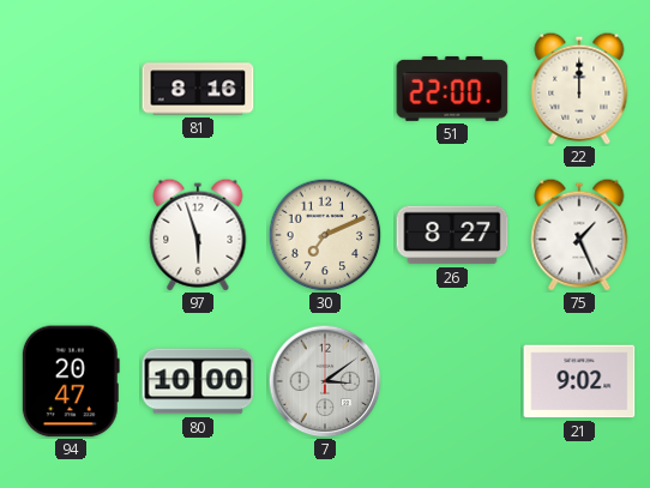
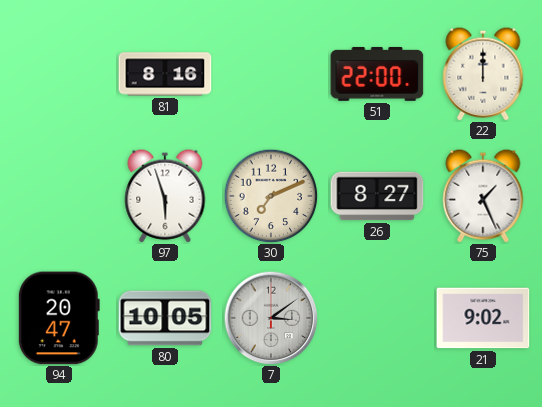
80: 10:00 -> 10:05 (165, 318)
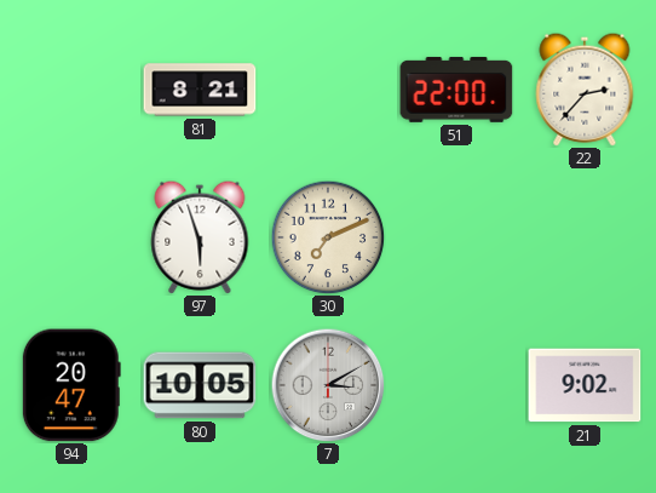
81: 8:16 -> 8:21 (200, 90)
22: 12:00 -> 2:37 (585, 90)
26: 8:27 -> none (377, 196)
75: 1:26 -> none (483, 196)
7: 3:09 -> 3:10 (328, 385)
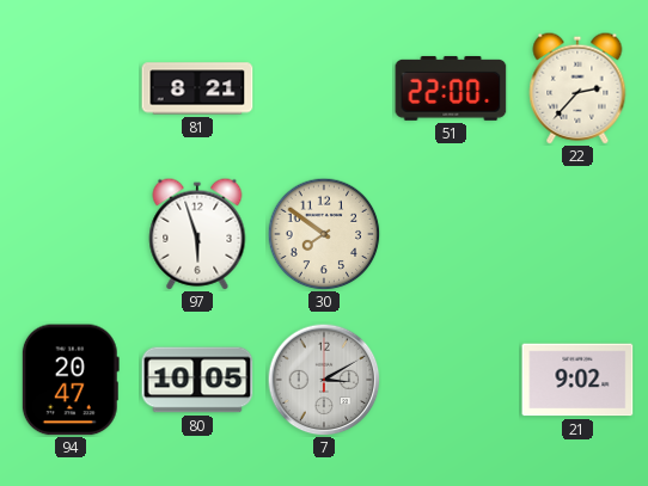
30: 7:11 -> 7:51 (324, 234)
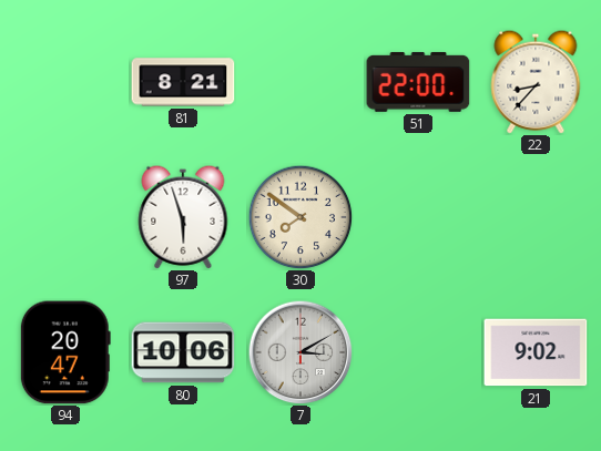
22: 2:37 -> 8:37 (536, 82)
80: 10:05 -> 10:06 (183, 352)
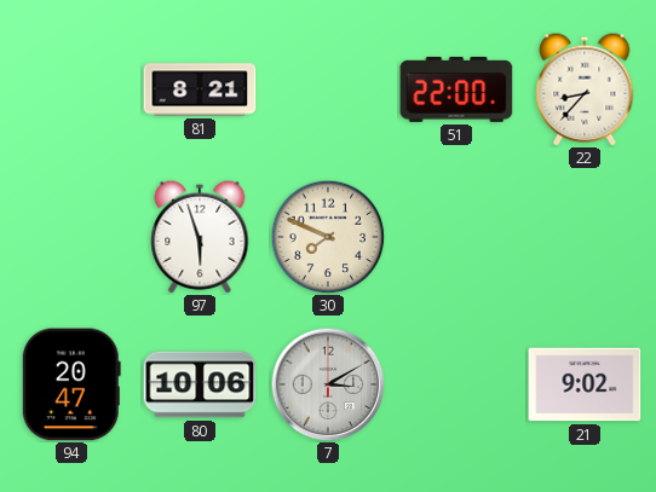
30: 7:51 -> 7:49 (328, 237)
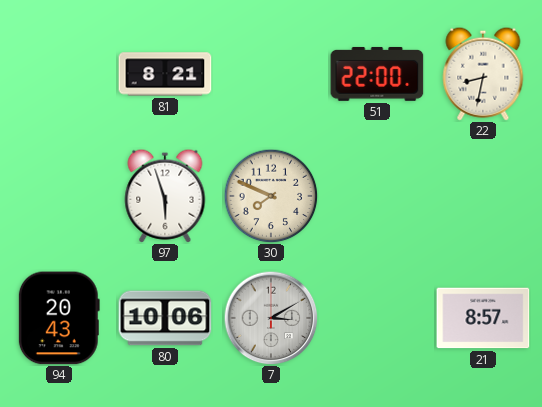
22: 8:37 -> 8:32 (483, 74)
94: 20:47 -> 20:43 (59, 318)
21: 9:02 -> 8:57 (483, 318)
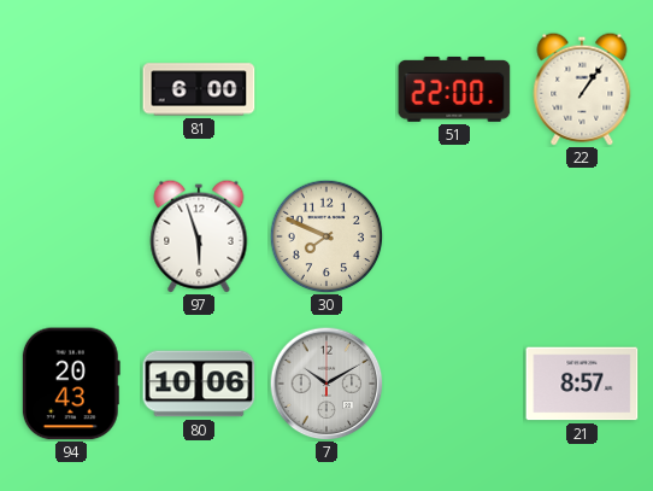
81: 8:21 -> 6:00 (199, 89)
22: 8:32 -> 1:06 (582, 89)
7: 3:10 -> 10:10 (326, 384)
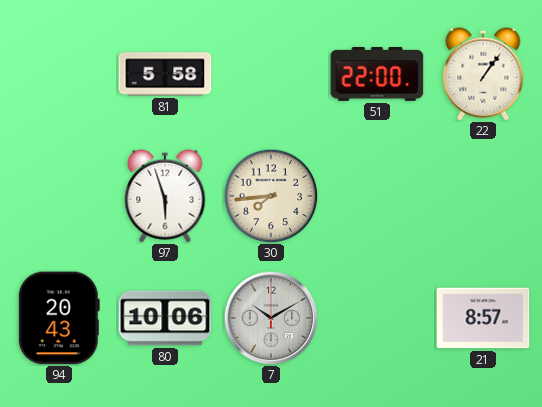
81: 6:00 -> 5:58 (165, 74)
30: 7:49 -> 7:44 (271, 196)
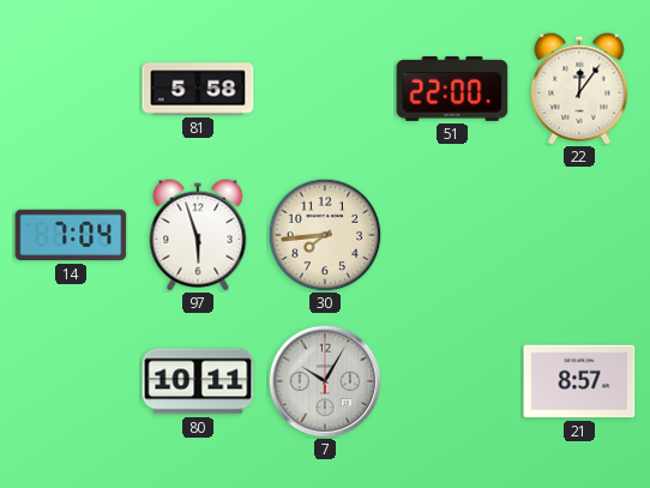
22: 1:06 -> 12:06 (579, 89)
14: none -> 7:04 (71, 235)
94: 20:43 -> none (59, 318)
80: 10:06 -> 10:11 (198, 381)
7: 10:10 -> 10:05 (325, 381)
